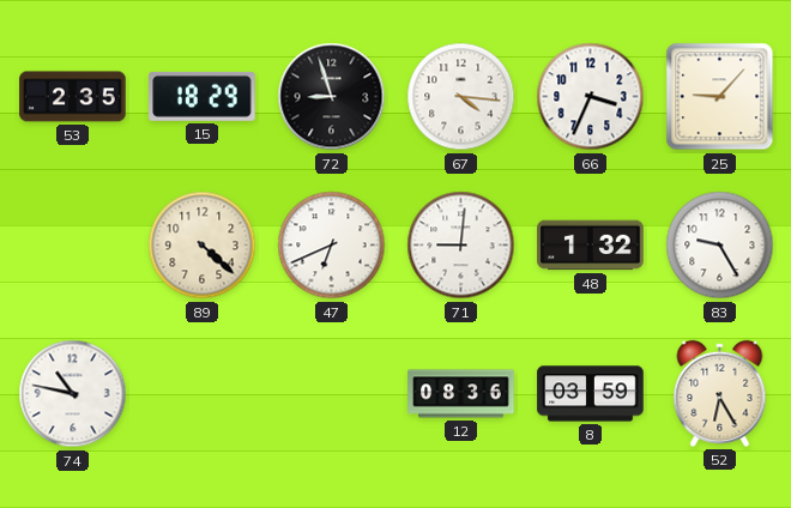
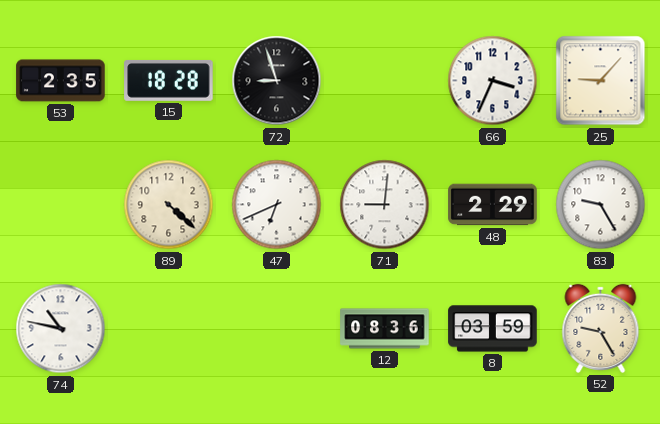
15: 18:29 -> 18:28 (169, 80)
67: 4:16 -> none (461, 97)
48: 1:32 -> 2:29 (493, 205)
52: 6:25 -> 9:25 (601, 328)
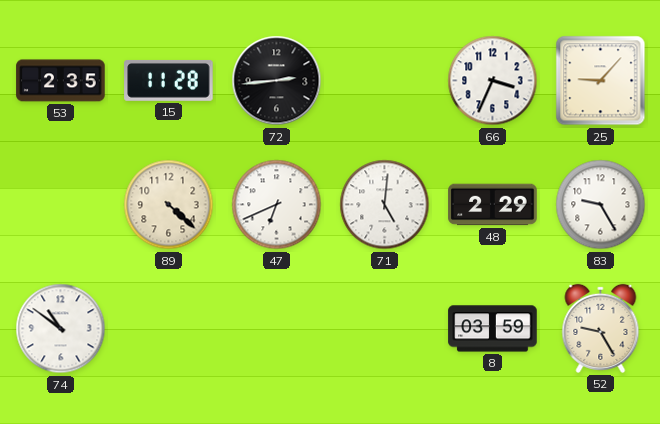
15: 18:28 -> 11:28 (169, 80)
72: 8:57 -> 2:44 (277, 81)
71: 9:01 -> 5:01 (385, 205)
74: 10:47 -> 10:51 (61, 329)
12: 08:36 -> none (385, 329)
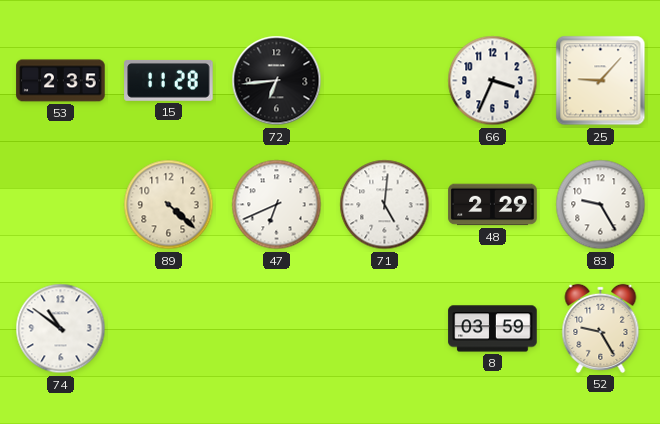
72: 2:44 -> 6:44 (277, 81)
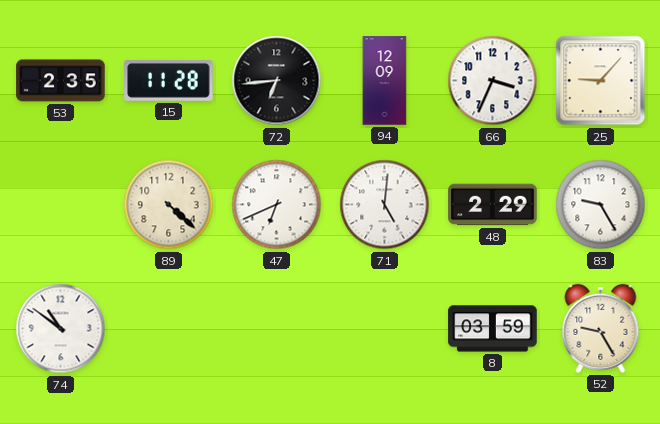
94: none -> 12:09 (385, 81)
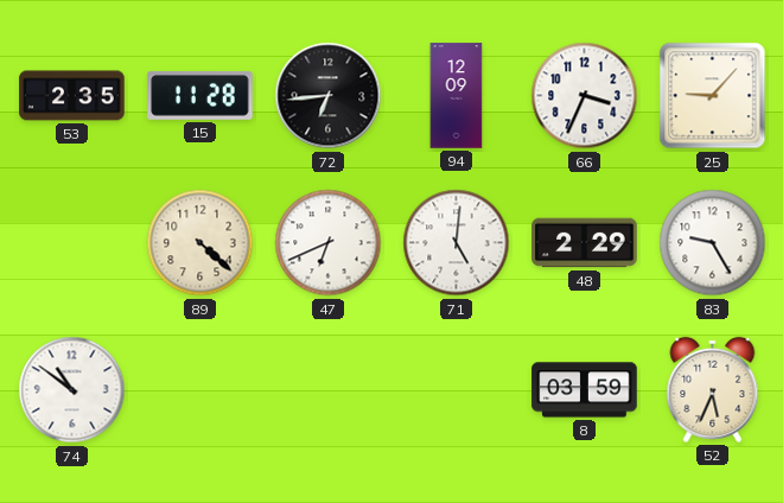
52: 9:25 -> 5:34 (713, 389)
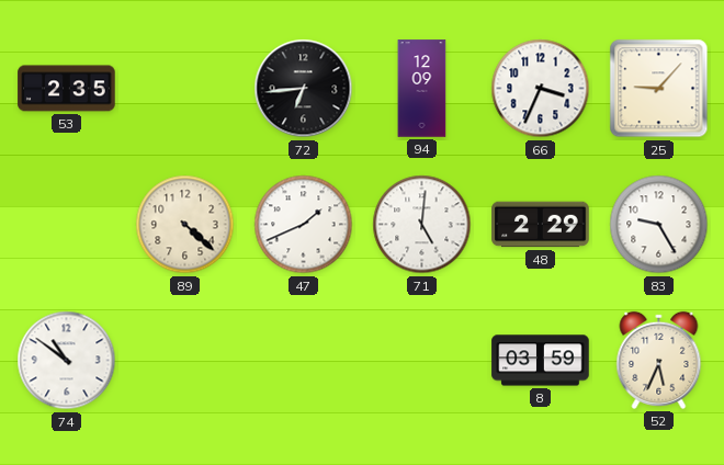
15: 11:28 -> none (200, 95)
47: 6:41 -> 1:41 (304, 225)
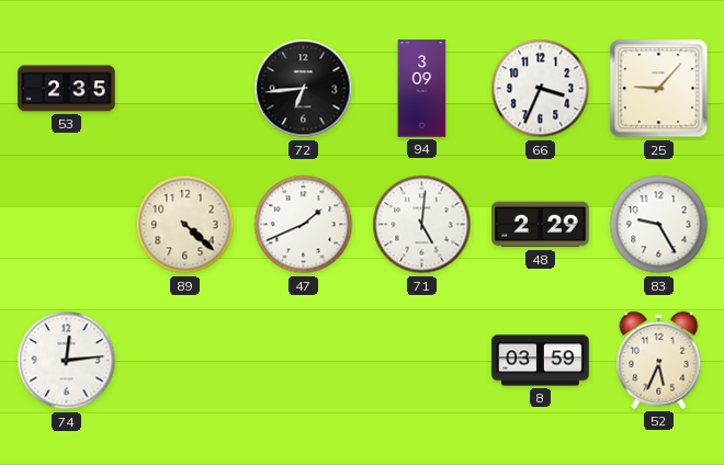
94: 12:09 -> 3:09 (422, 89)
74: 10:51 -> 12:14 (67, 361)
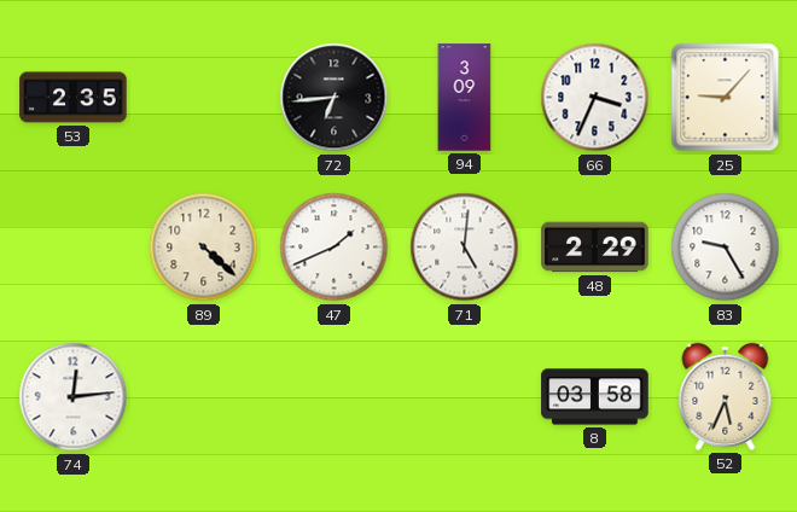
8: 03:59 -> 03:58 (595, 397)
